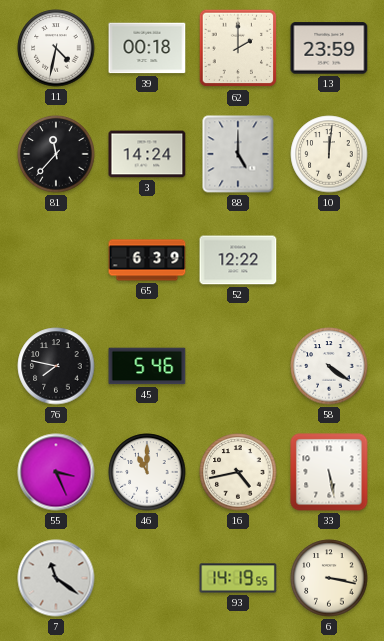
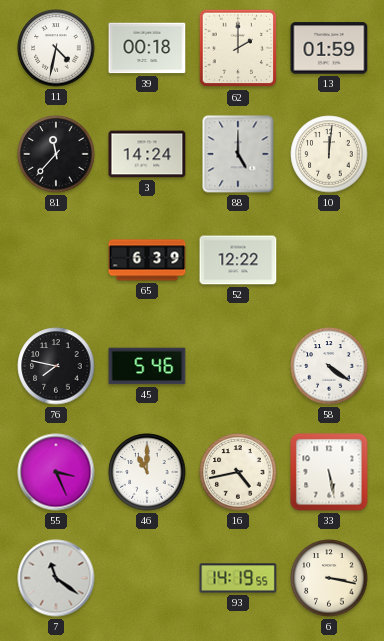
13: 23:59 -> 01:59 (329, 48)
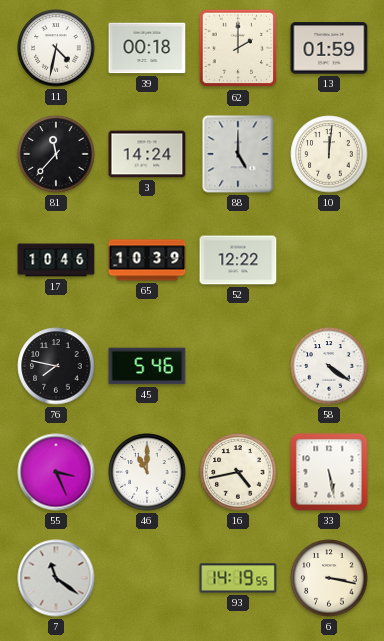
17: none -> 10:46 (56, 260)
65: 6:39 -> 10:39 (147, 260)
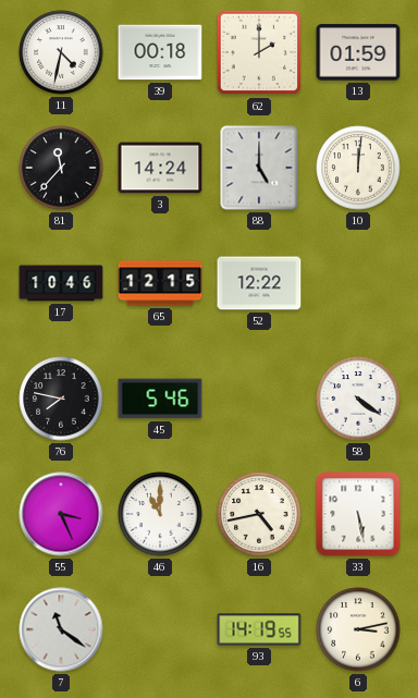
65: 10:39 -> 12:15 (160, 283)
6: 3:17 -> 3:13 (358, 629)
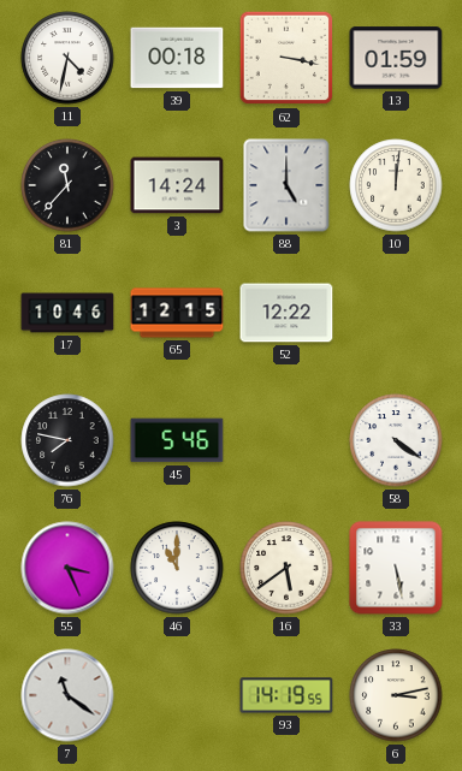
62: 2:00 -> 3:17 (286, 58)
16: 4:43 -> 5:39 (286, 568)
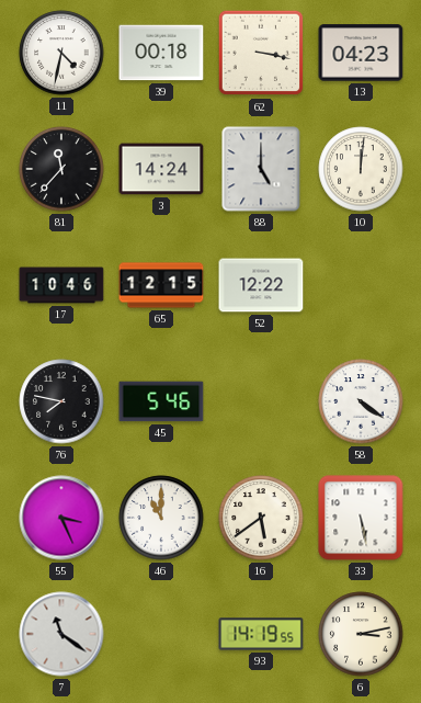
13: 01:59 -> 04:23 (361, 53)
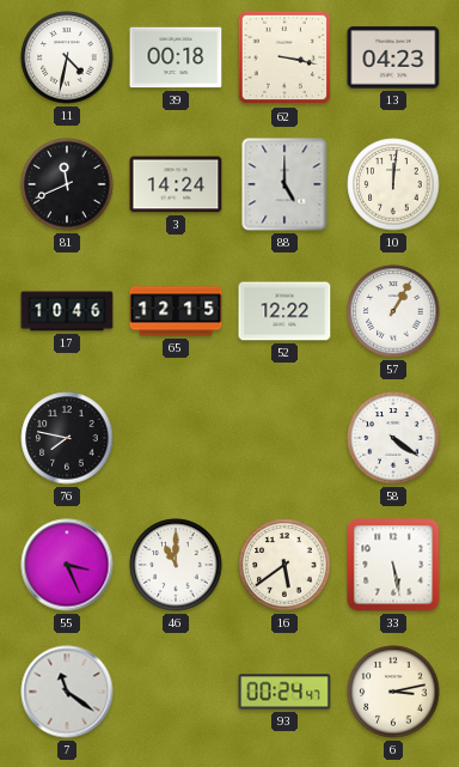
81: 11:37 -> 11:41 (67, 184)
57: none -> 1:05 (393, 311)
45: 5:46 -> none (161, 401)
93: 14:19 -> 00:24 (284, 692)
